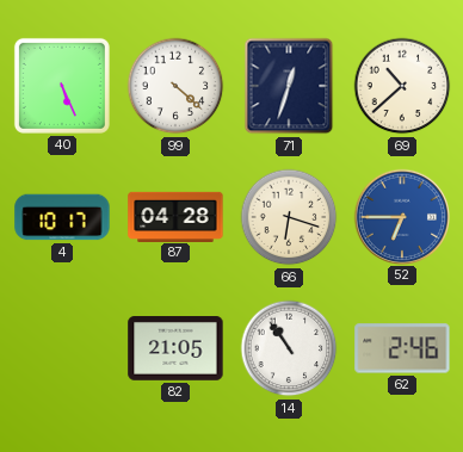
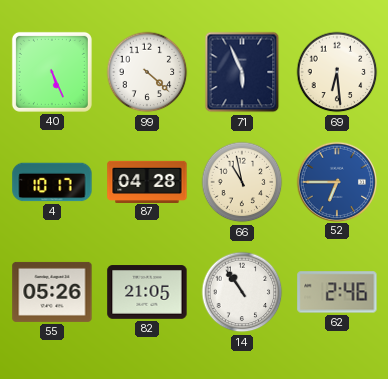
71: 12:33 -> 5:56 (242, 72)
69: 10:38 -> 6:29 (337, 72)
66: 6:18 -> 10:58 (242, 182)
55: none -> 05:26 (52, 292)
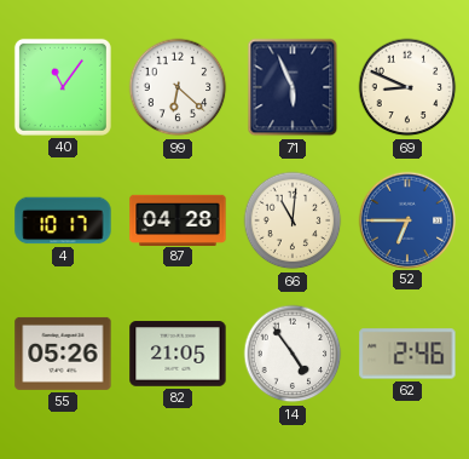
40: 5:26 -> 11:06 (63, 87)
99: 4:22 -> 6:22 (178, 87)
69: 6:29 -> 8:49 (407, 87)
66: 10:58 -> 11:01 (293, 220)
14: 10:54 -> 4:54 (293, 354)
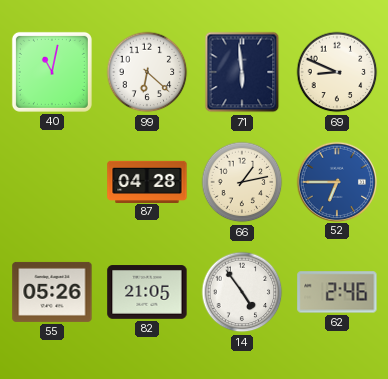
40: 11:06 -> 11:02 (52, 72)
71: 5:56 -> 5:59 (242, 72)
4: 10:17 -> none (63, 220)
66: 11:01 -> 1:13 (242, 182)
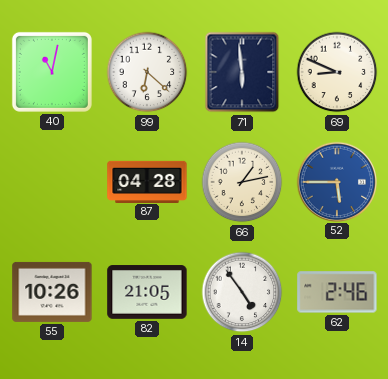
52: 6:45 -> 5:45 (336, 181)
55: 05:26 -> 10:26 (52, 292)
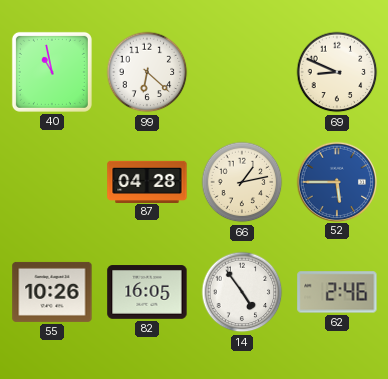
40: 11:02 -> 10:58 (52, 72)
71: 5:59 -> none (242, 72)
82: 21:05 -> 16:05 (147, 292)
